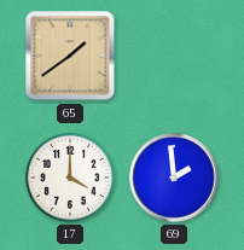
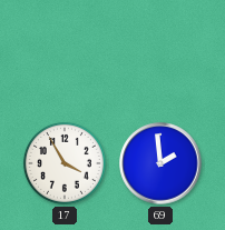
65: 1:39 -> none (70, 56)
17: 4:00 -> 3:55 (65, 163)
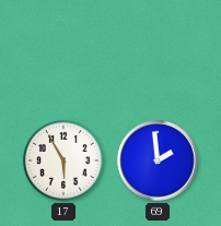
17: 3:55 -> 5:55 (63, 160)
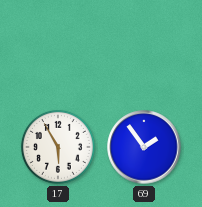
69: 1:59 -> 1:54 (144, 147)
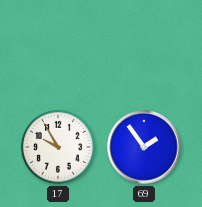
17: 5:55 -> 9:55 (58, 147)
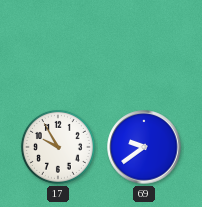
69: 1:54 -> 9:39 (144, 147)
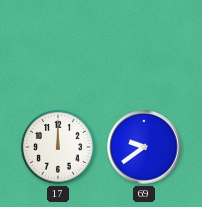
17: 9:55 -> 12:00 (58, 147)
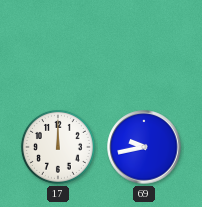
69: 9:39 -> 9:43 (144, 147)
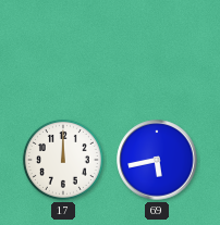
69: 9:43 -> 5:43 (157, 160)
